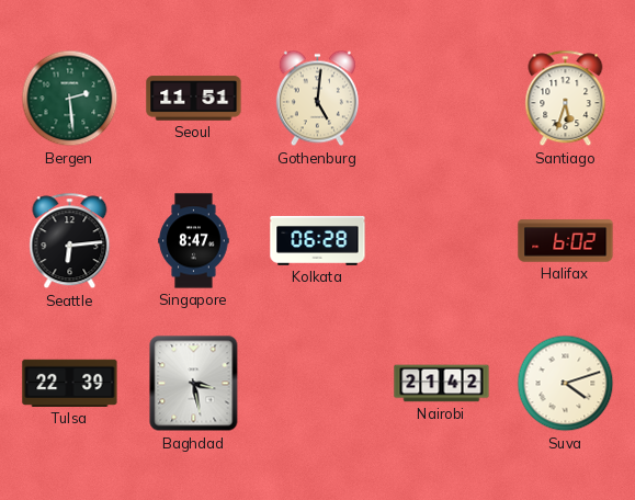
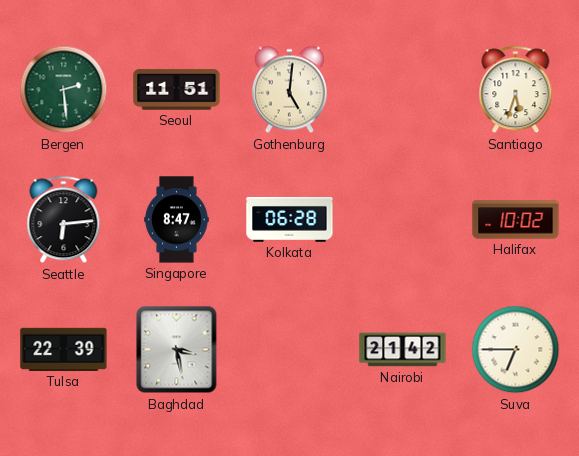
Halifax: 6:02 -> 10:02 (516, 220)
Suva: 4:12 -> 6:45 (516, 350)
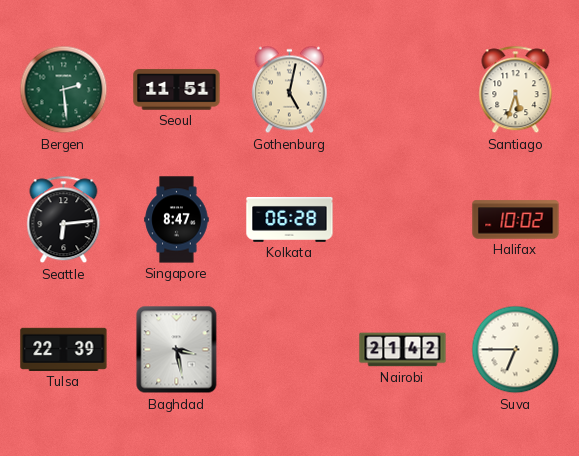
Gothenburg: 5:01 -> 5:02 (289, 90)
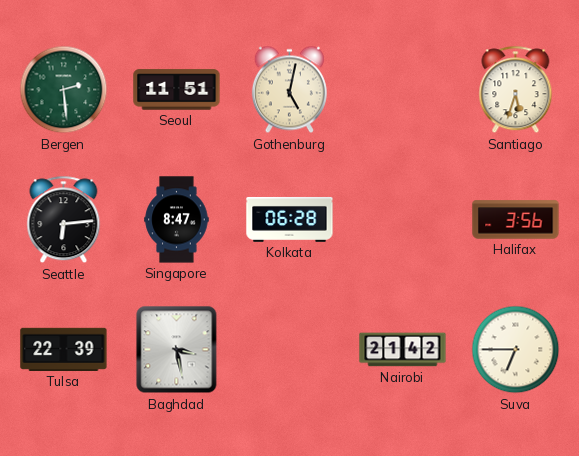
Halifax: 10:02 -> 3:56 (516, 220)
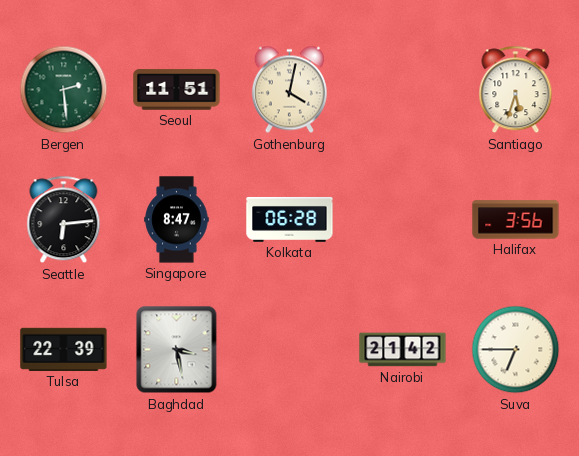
Gothenburg: 5:02 -> 4:02 (289, 90)
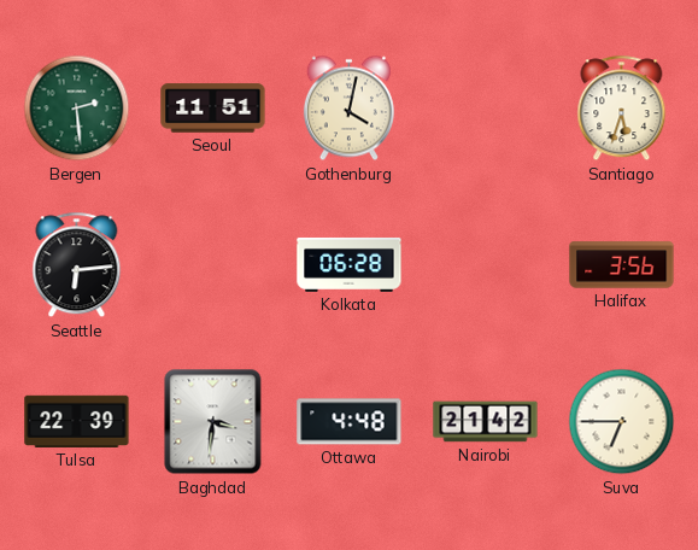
Singapore: 8:47 -> none (177, 220)
Baghdad: 3:28 -> 3:31 (213, 422)
Ottawa: none -> 4:48 (350, 422)
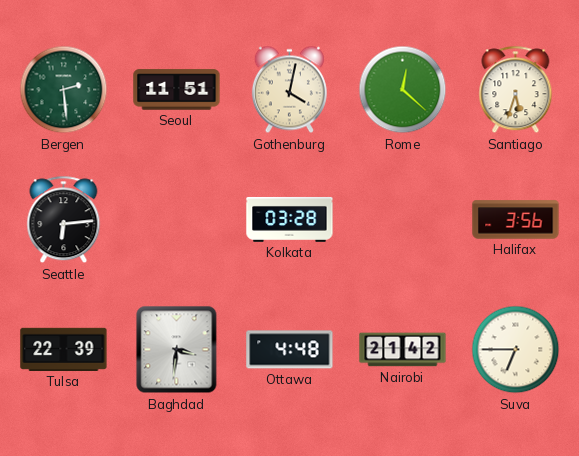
Rome: none -> 12:22 (403, 90)
Kolkata: 06:28 -> 03:28 (290, 219)
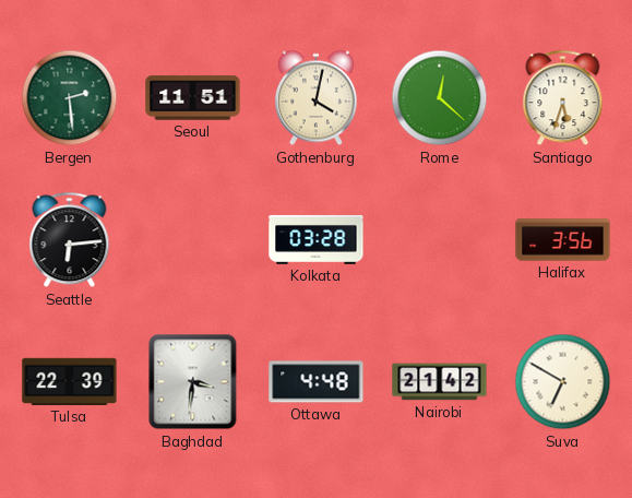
Suva: 6:45 -> 6:50 (563, 382)
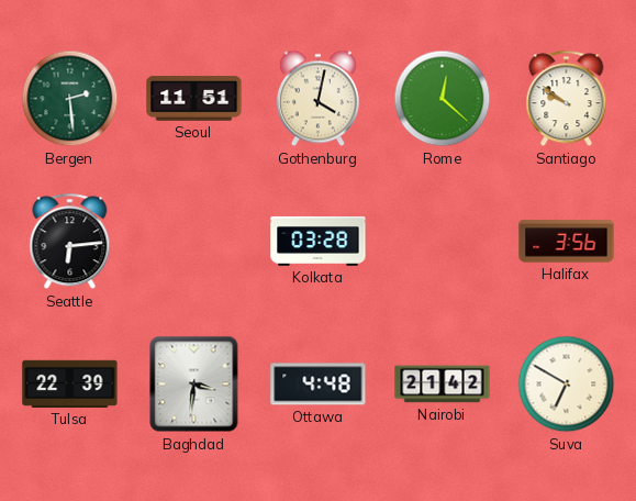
Santiago: 5:33 -> 9:51 (567, 99)
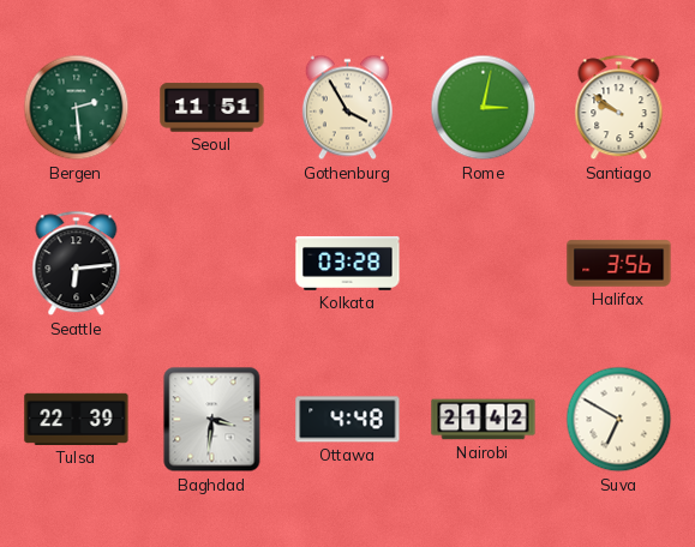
Gothenburg: 4:02 -> 3:55 (347, 108)
Rome: 12:22 -> 3:02 (484, 108)
